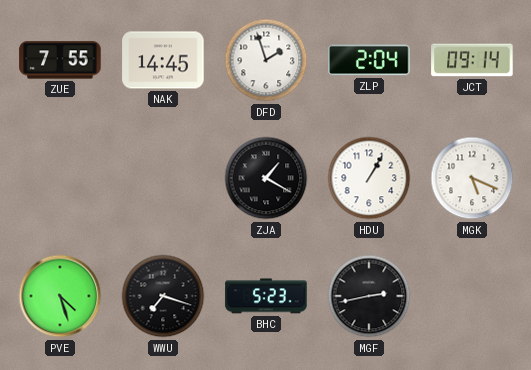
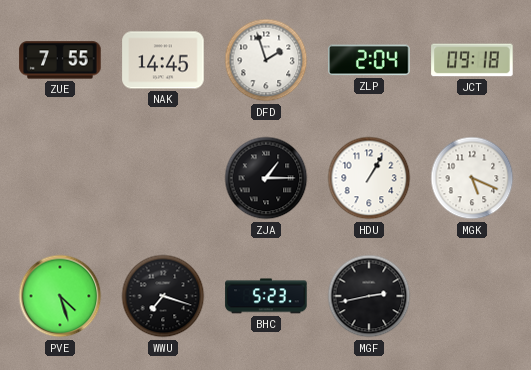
JCT: 09:14 -> 09:18 (472, 60)
ZJA: 1:20 -> 1:15 (266, 178)
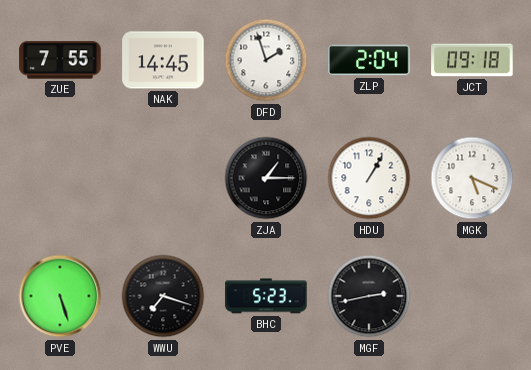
PVE: 4:27 -> 5:27 (60, 296)
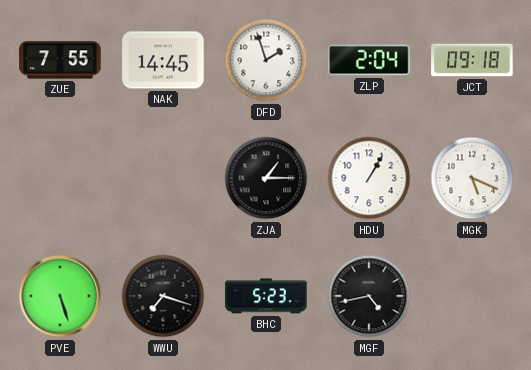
MGF: 2:43 -> 4:43 (369, 296)
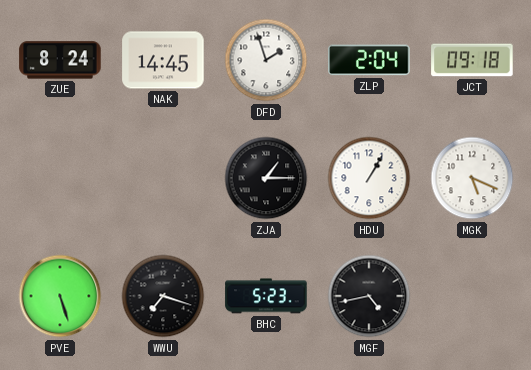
ZUE: 7:55 -> 8:24 (60, 60)
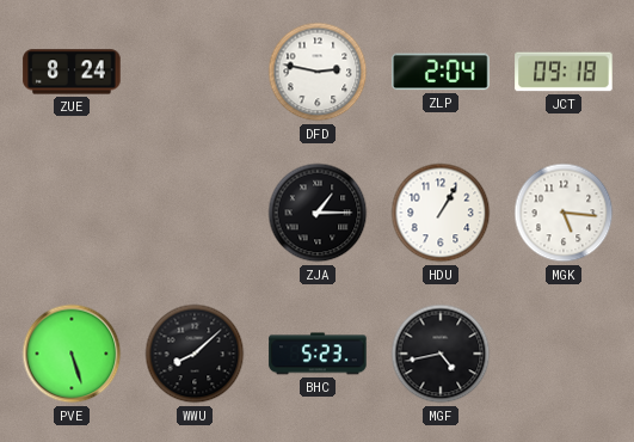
NAK: 14:45 -> none (163, 60)
DFD: 1:57 -> 2:47 (318, 72)
MGK: 5:19 -> 5:16 (564, 213)
WWU: 7:18 -> 8:08 (195, 354)
